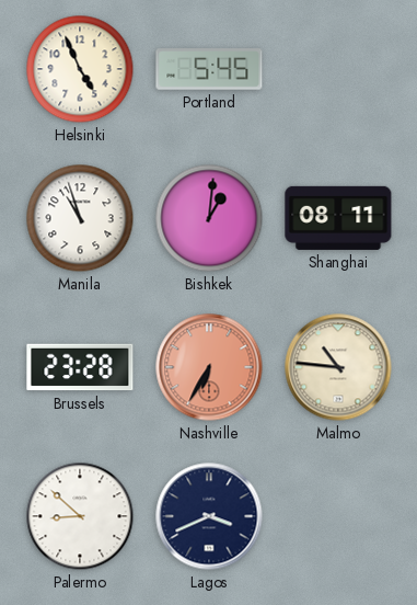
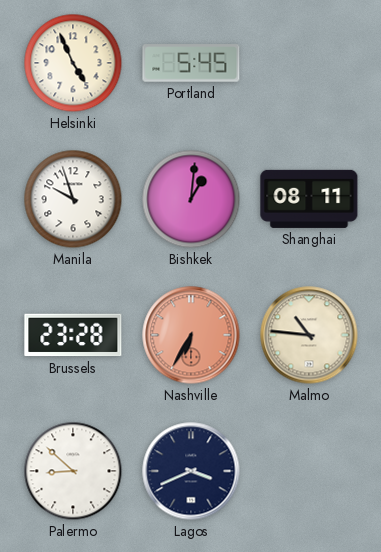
Manila: 10:57 -> 9:57 (73, 199)
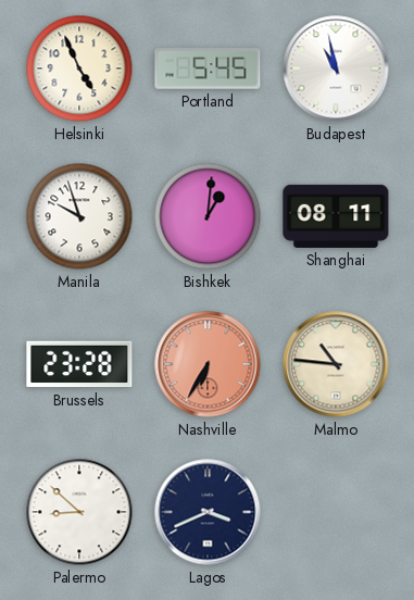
Budapest: none -> 10:58 (336, 68)
